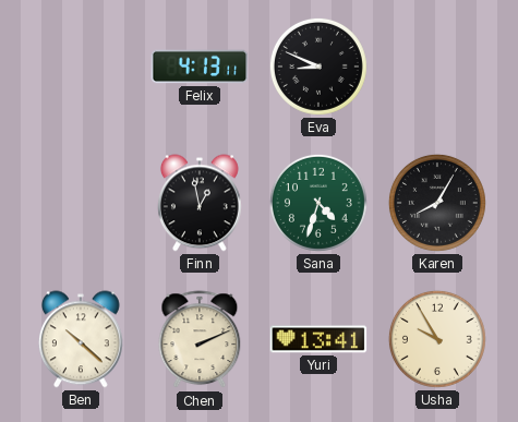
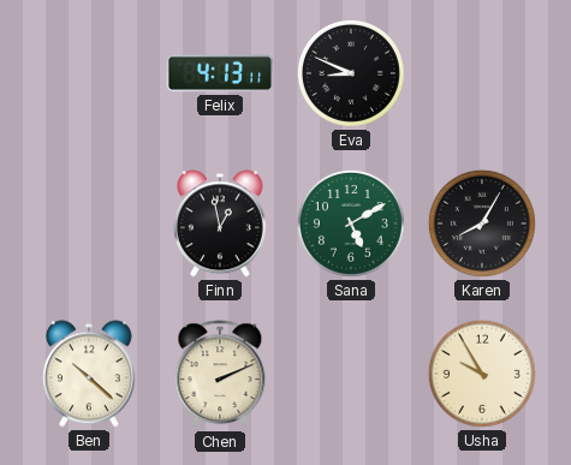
Sana: 4:33 -> 5:10 (351, 223)
Yuri: 13:41 -> none (318, 339)
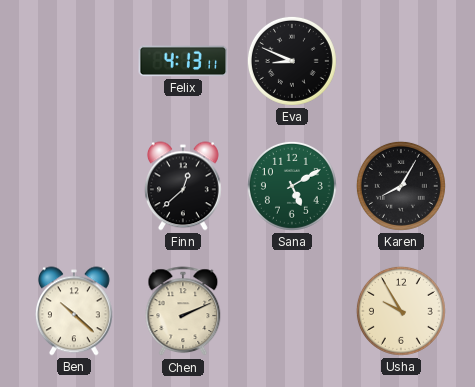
Finn: 12:58 -> 12:38 (183, 186)
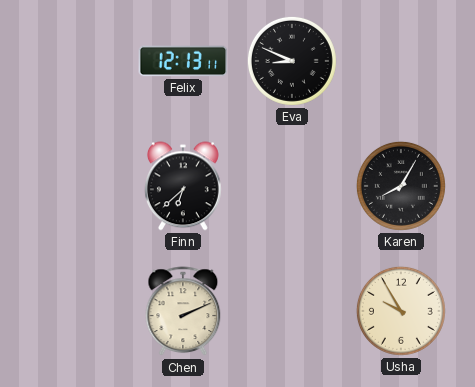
Felix: 4:13 -> 12:13 (183, 61)
Finn: 12:38 -> 6:38 (183, 186)
Sana: 5:10 -> none (292, 186)
Ben: 10:22 -> none (74, 311)
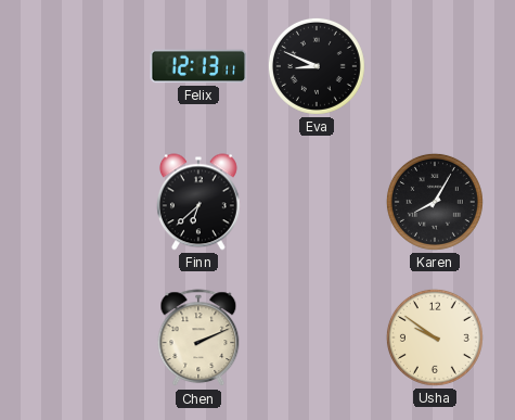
Usha: 9:55 -> 9:51 (435, 338)
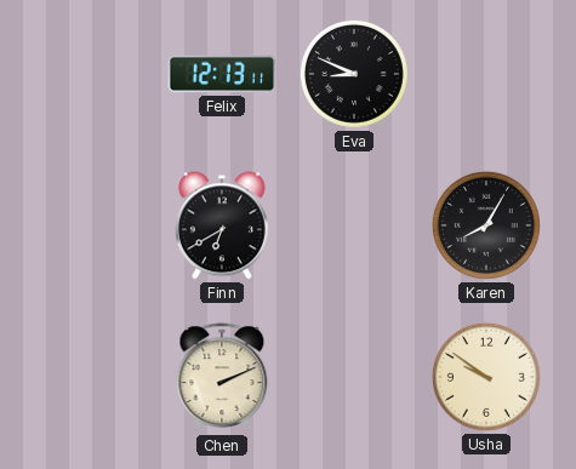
Finn: 6:38 -> 6:40 (222, 225)
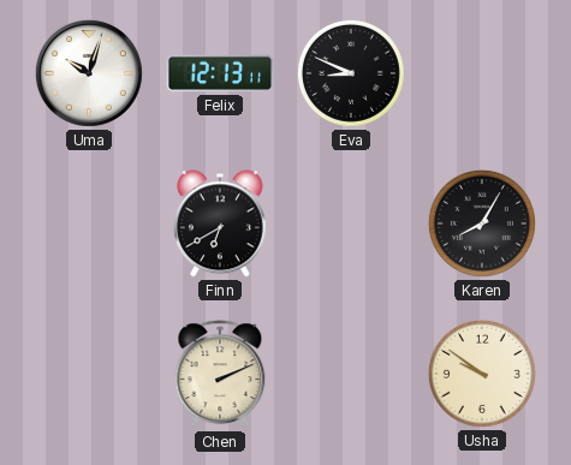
Uma: none -> 10:03 (89, 73)
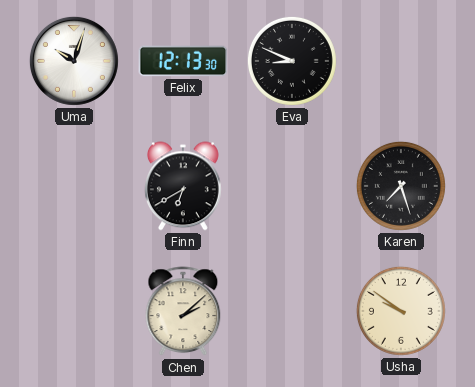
Felix: 12:13:11 -> 12:13:30 (183, 61)
Karen: 8:05 -> 7:27 (401, 186)
Chen: 2:11 -> 2:08 (183, 312)
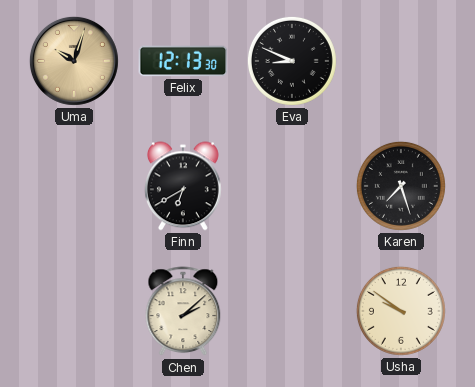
Uma dial: white -> champagne (74, 61)
